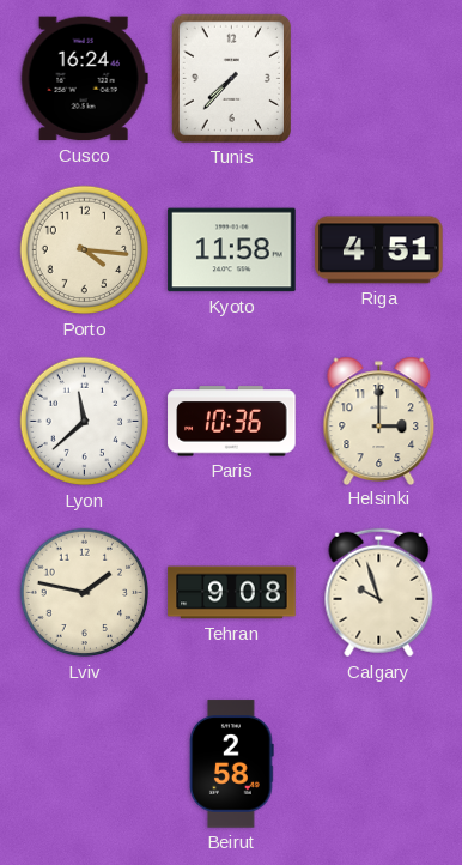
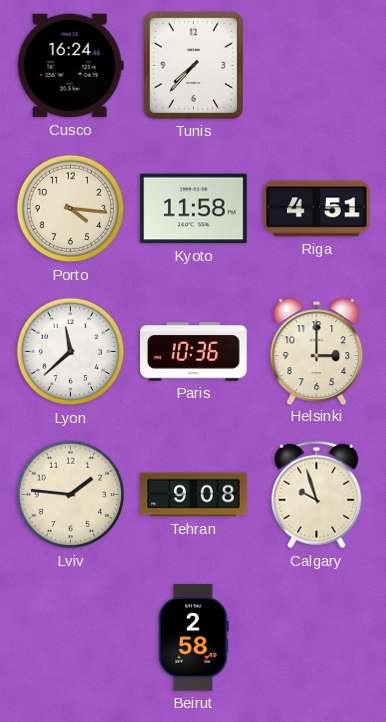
Lviv: 1:47 -> 1:46 (71, 495)
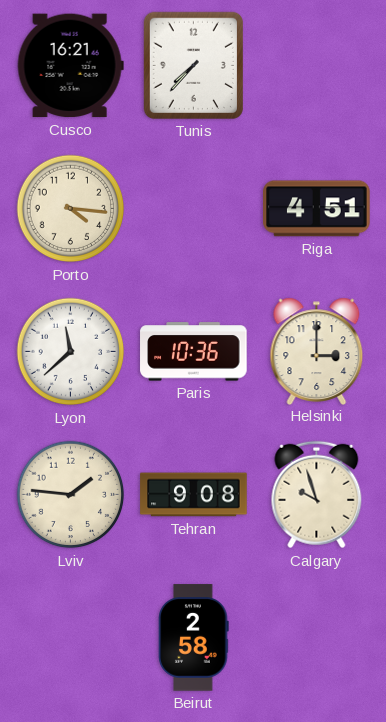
Cusco: 16:24 -> 16:21 (70, 66)
Kyoto: 11:58 -> none (194, 209)
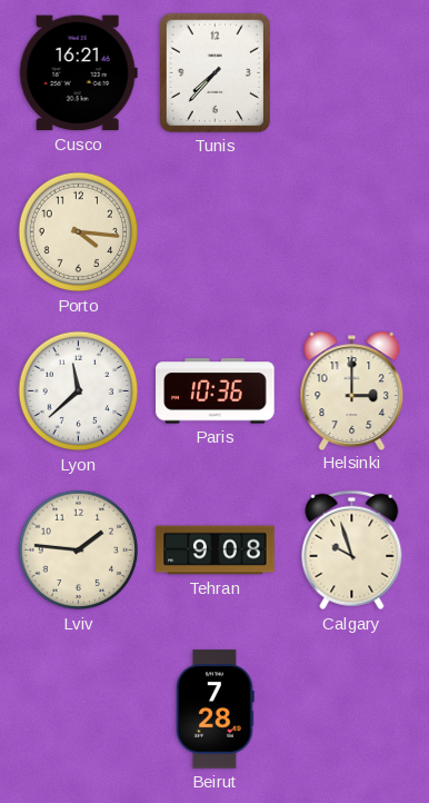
Riga: 4:51 -> none (317, 209)
Beirut: 2:58 -> 7:28 (216, 710)
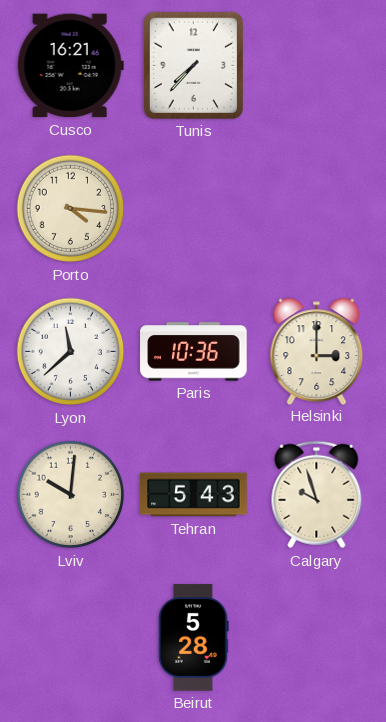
Lviv: 1:46 -> 10:01 (71, 495)
Tehran: 9:08 -> 5:43 (194, 495)
Beirut: 7:28 -> 5:28 (194, 638)
